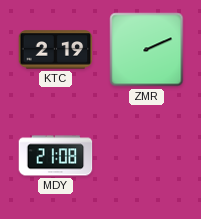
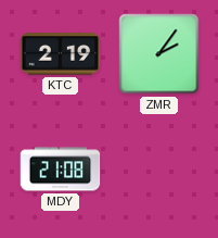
ZMR: 2:11 -> 2:06 (159, 54)
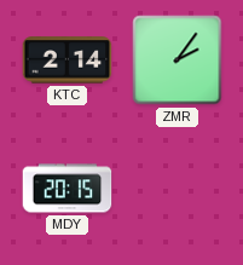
KTC: 2:19 -> 2:14 (68, 61)
MDY: 21:08 -> 20:15 (68, 189)
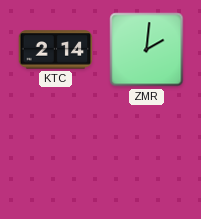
ZMR: 2:06 -> 2:01 (147, 50)
MDY: 20:15 -> none (68, 189)
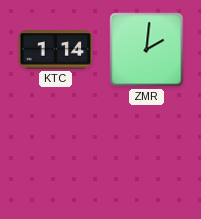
KTC: 2:14 -> 1:14 (56, 50)
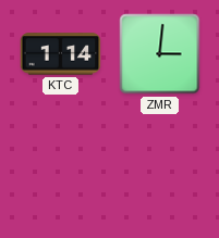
ZMR: 2:01 -> 3:01 (160, 54)
